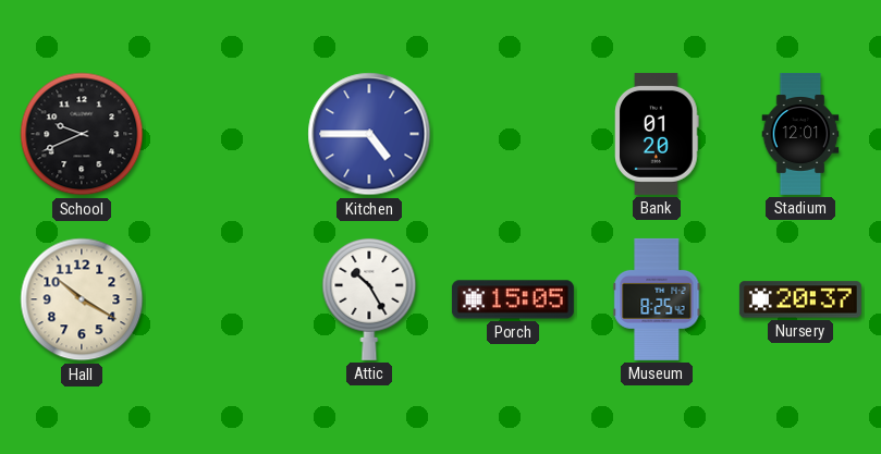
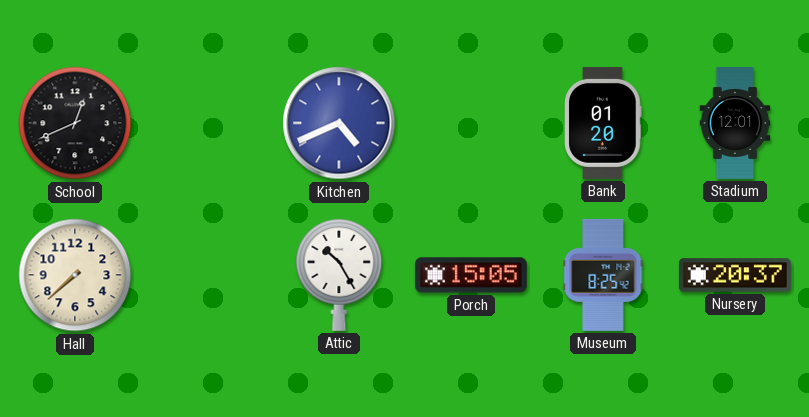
School: 9:41 -> 12:41 (75, 123)
Kitchen: 4:45 -> 4:41 (339, 123)
Hall: 10:20 -> 7:38 (75, 275)
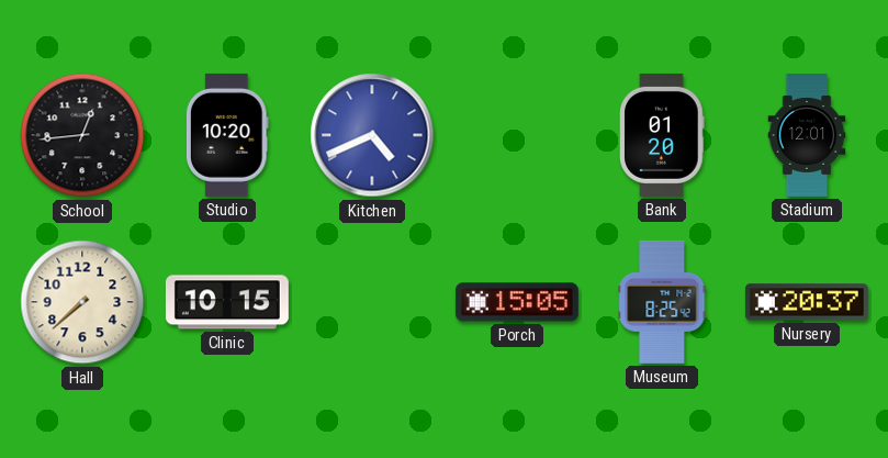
School: 12:41 -> 12:44 (82, 135)
Studio: none -> 10:20 (227, 135)
Clinic: none -> 10:15 (227, 302)
Attic: 10:25 -> none (339, 274)
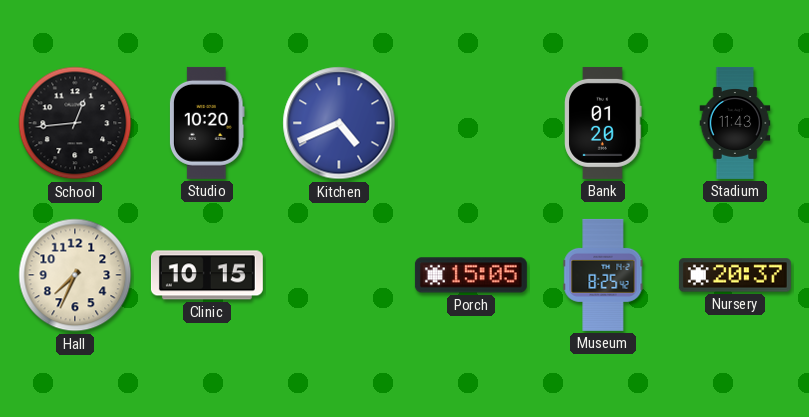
Stadium: 12:01 -> 11:43 (735, 124)
Hall: 7:38 -> 7:34 (75, 275)
